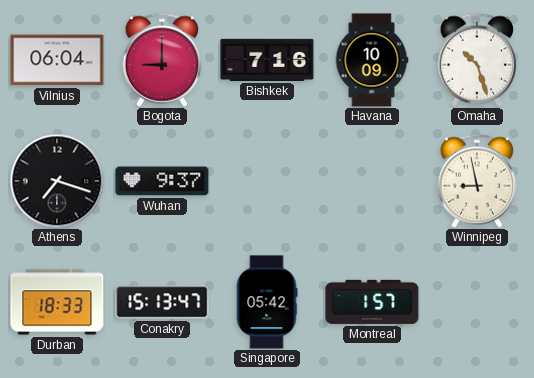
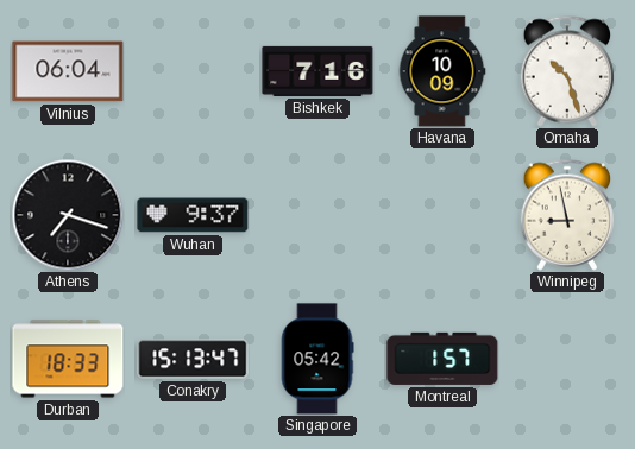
Bogota: 9:00 -> none (162, 60)
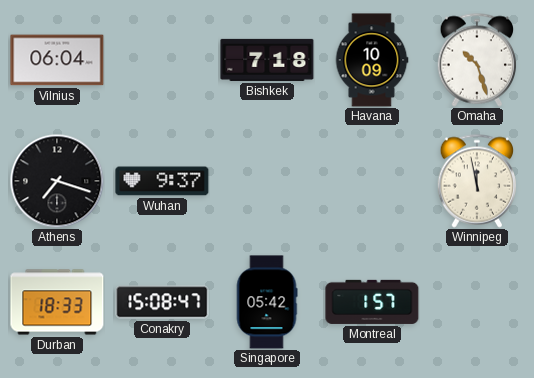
Bishkek: 7:16 -> 7:18 (267, 60)
Winnipeg: 8:58 -> 11:58 (477, 181)
Conakry: 15:13 -> 15:08 (162, 302)
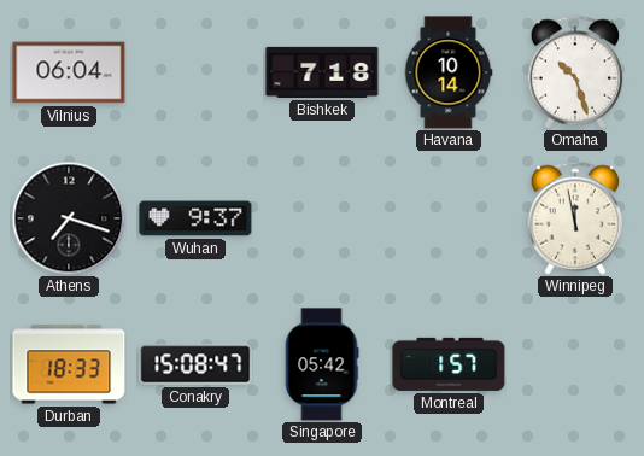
Havana: 10:09 -> 10:14 (449, 72)
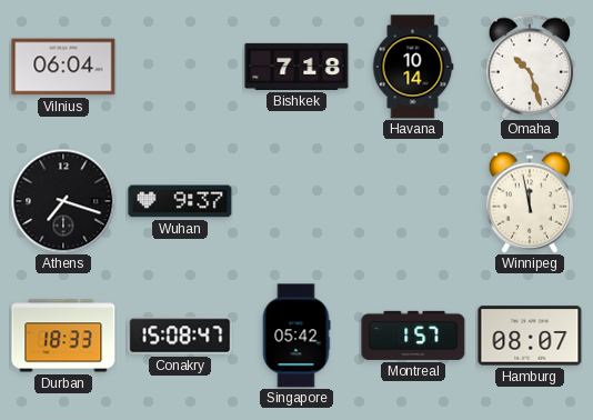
Hamburg: none -> 08:07 (530, 336)
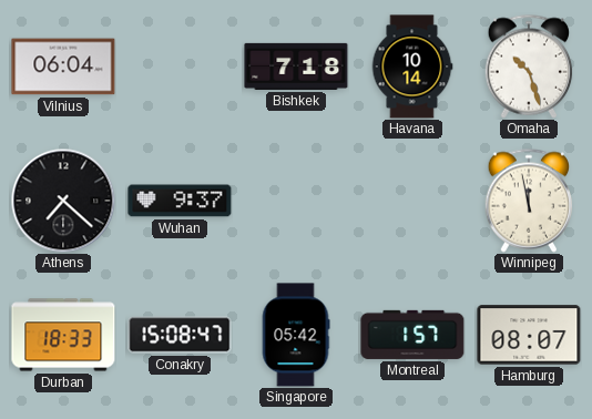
Athens: 7:18 -> 7:22 (63, 201)
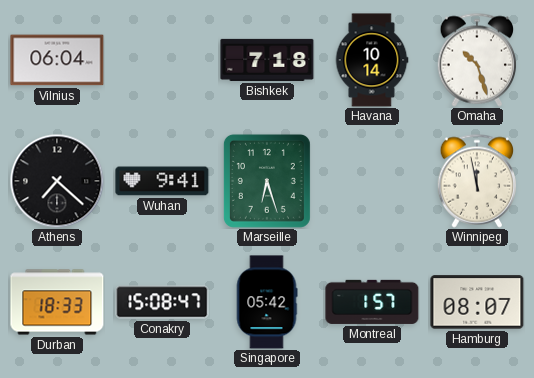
Wuhan: 9:37 -> 9:41 (162, 181)
Marseille: none -> 6:27 (267, 181)
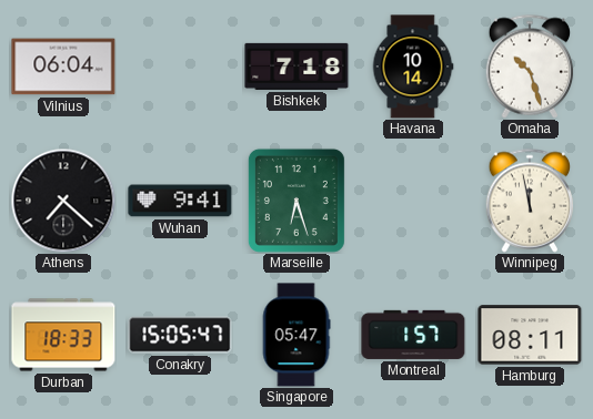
Conakry: 15:08 -> 15:05 (180, 335)
Singapore: 05:42 -> 05:47 (296, 335)
Hamburg: 08:07 -> 08:11 (530, 335)
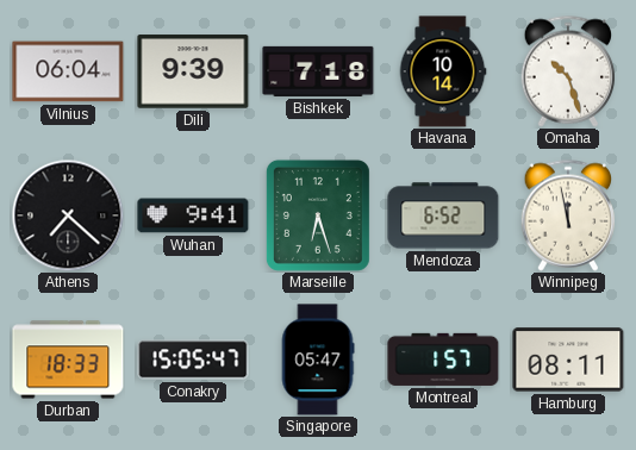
Dili: none -> 9:39 (193, 71)
Mendoza: none -> 6:52 (443, 215)
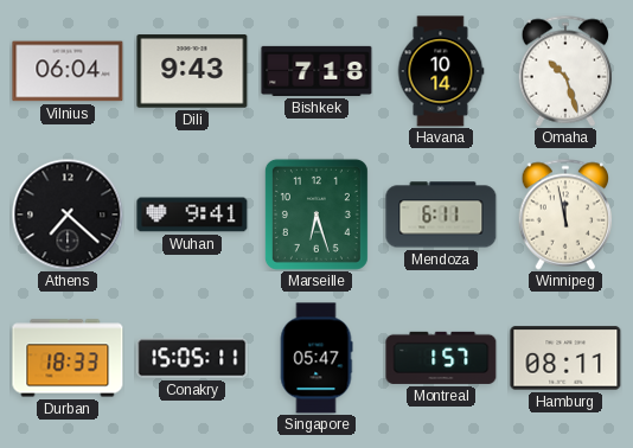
Dili: 9:39 -> 9:43 (192, 71)
Mendoza: 6:52 -> 6:11 (441, 215)
Conakry: 15:05:47 -> 15:05:11 (192, 358)
